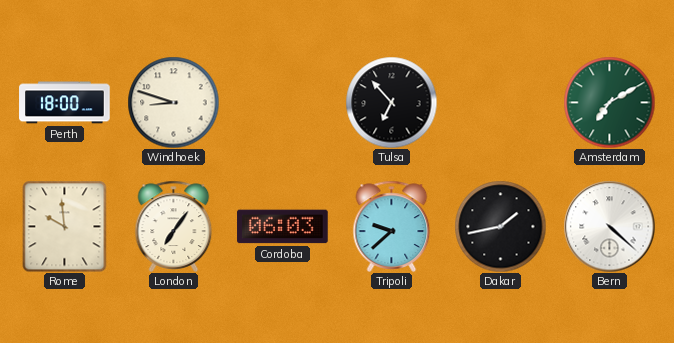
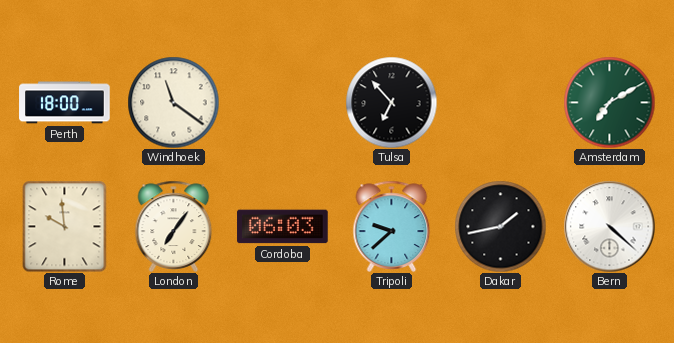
Windhoek: 8:48 -> 11:21 (173, 102)
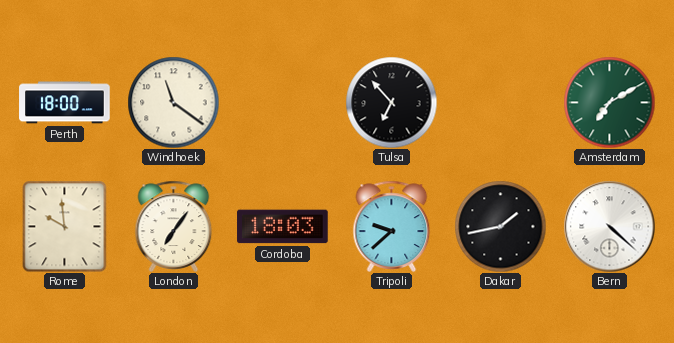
Cordoba: 06:03 -> 18:03 (283, 227)
